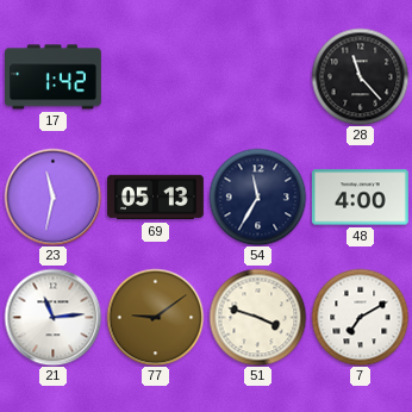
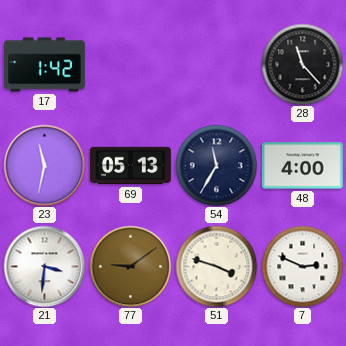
21: 11:14 -> 3:31 (44, 266)
7: 7:10 -> 2:49 (302, 266)
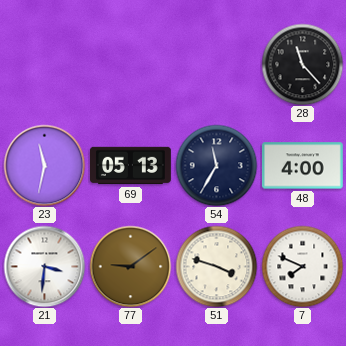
17: 1:42 -> none (45, 65)
7: 2:49 -> 7:49 (302, 266)
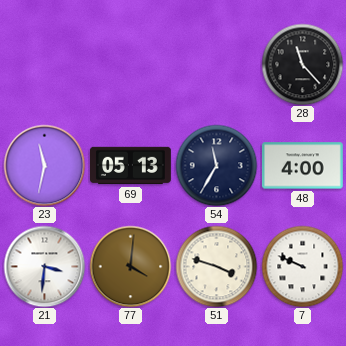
77: 9:09 -> 4:01 (130, 266)
7: 7:49 -> 9:49 (302, 266)
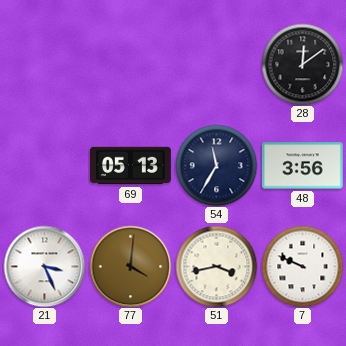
28: 11:23 -> 12:09 (302, 64)
23: 11:32 -> none (44, 165)
48: 4:00 -> 3:56 (302, 166)
21: 3:31 -> 3:26 (44, 266)
51: 3:48 -> 3:43 (216, 266)
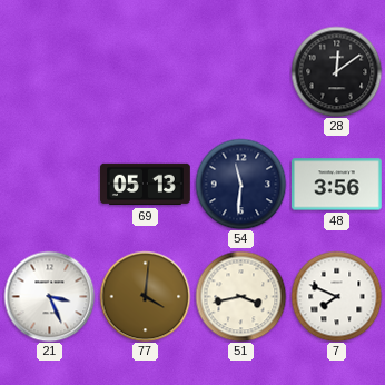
54: 11:35 -> 11:31 (240, 184)
7: 9:49 -> 7:49 (336, 296)
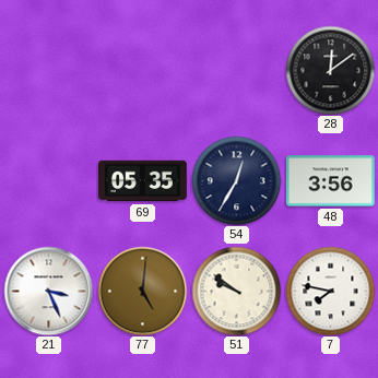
69: 05:13 -> 05:35 (143, 181)
54: 11:31 -> 12:35 (236, 180)
77: 4:01 -> 5:01 (142, 291)
51: 3:43 -> 9:51 (236, 291)
7: 7:49 -> 7:47 (330, 291)
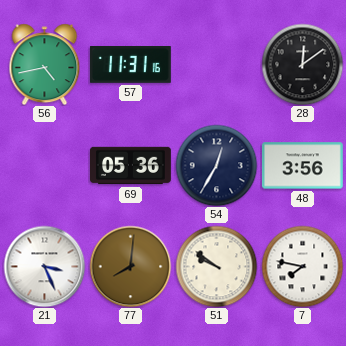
56: none -> 4:43 (45, 64)
57: none -> 11:31 (130, 65)
69: 05:35 -> 05:36 (131, 166)
77: 5:01 -> 8:01 (130, 266)
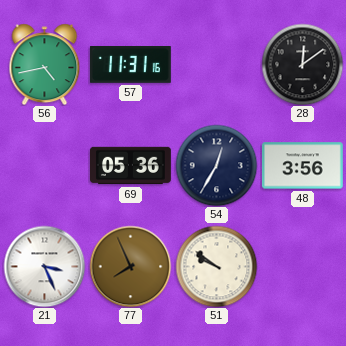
77: 8:01 -> 7:56 (130, 266)
7: 7:47 -> none (302, 266)
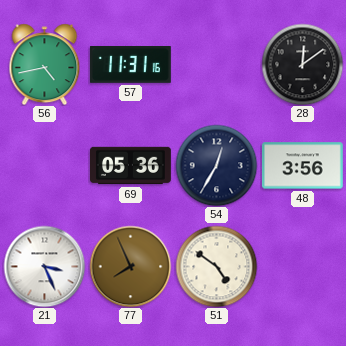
51: 9:51 -> 4:51 (216, 266)
